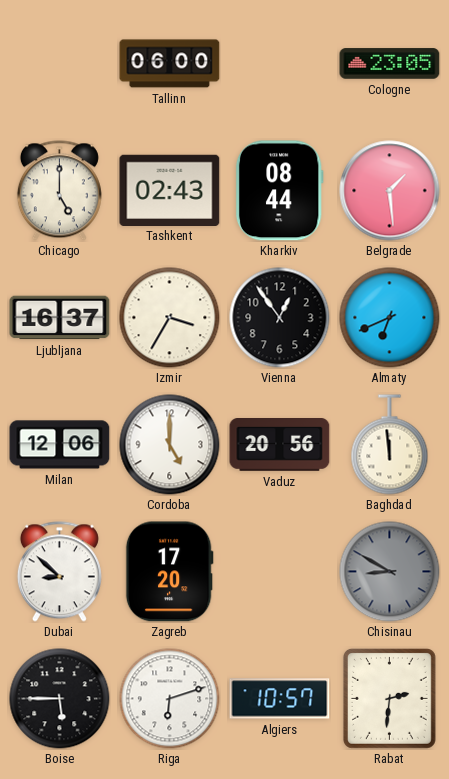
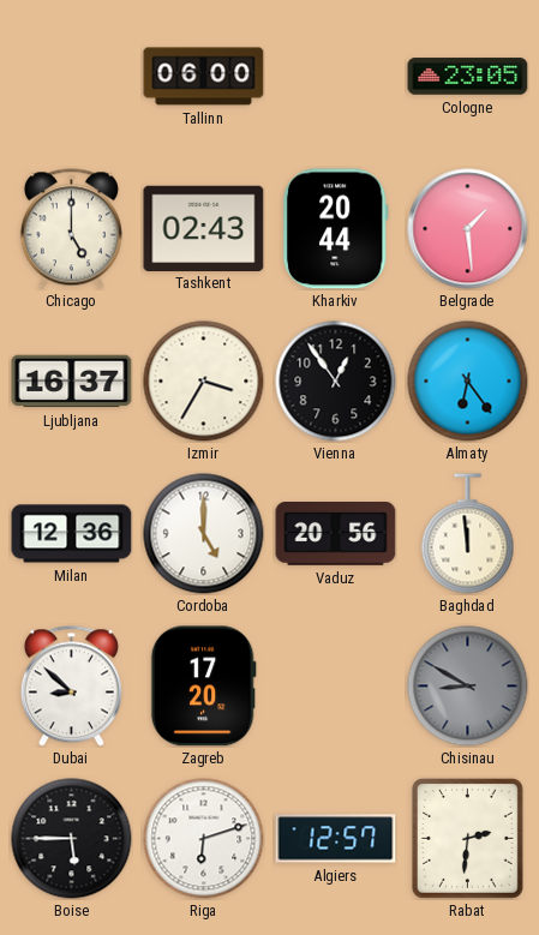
Kharkiv: 08:44 -> 20:44 (335, 229)
Almaty: 6:41 -> 6:24 (468, 382)
Milan: 12:06 -> 12:36 (72, 534)
Algiers: 10:57 -> 12:57 (336, 839)
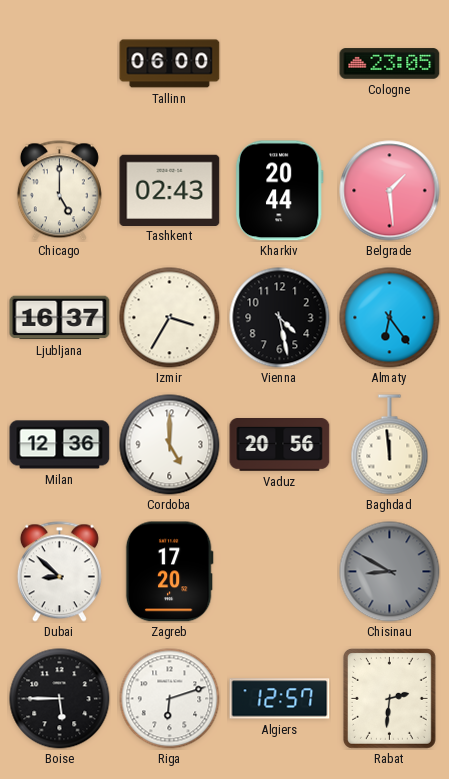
Vienna: 12:54 -> 4:28 (280, 318)
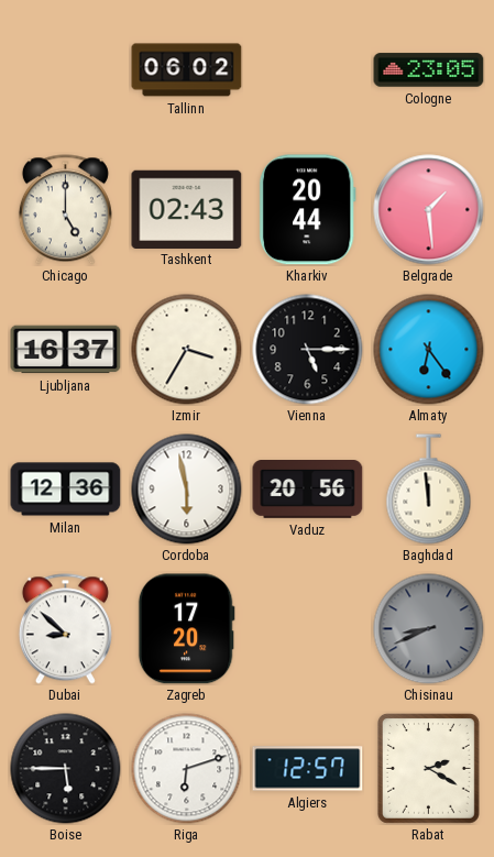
Tallinn: 06:00 -> 06:02 (187, 70)
Vienna: 4:28 -> 5:15 (308, 350)
Cordoba: 5:00 -> 5:58 (187, 490)
Chisinau: 8:50 -> 8:41 (429, 629)
Rabat: 2:31 -> 2:20 (428, 768)
